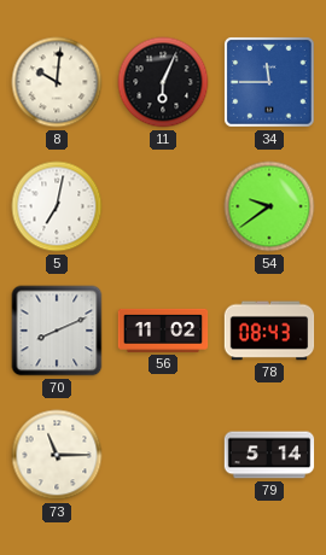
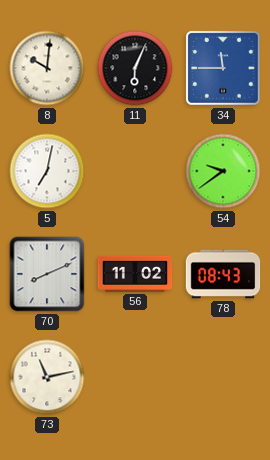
73: 11:15 -> 11:13 (47, 377)
79: 5:14 -> none (269, 455)
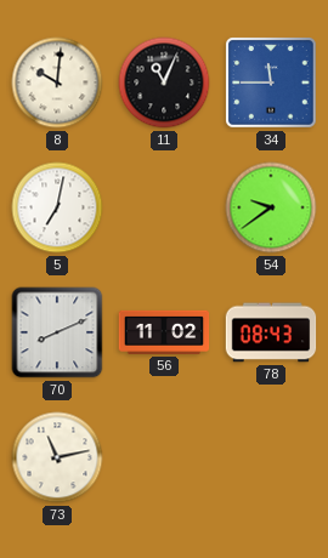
11: 6:04 -> 11:04 (164, 82)
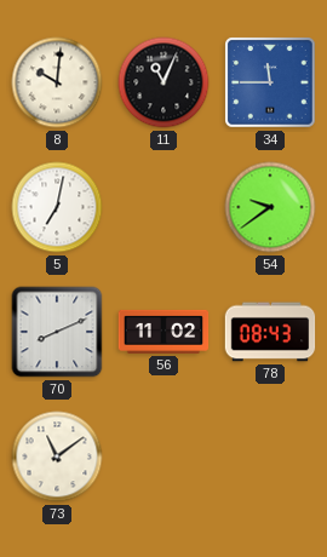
73: 11:13 -> 11:09 (57, 456)
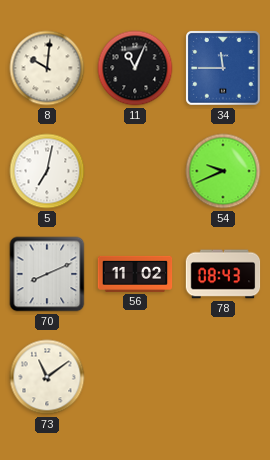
54: 9:39 -> 9:41 (223, 171)
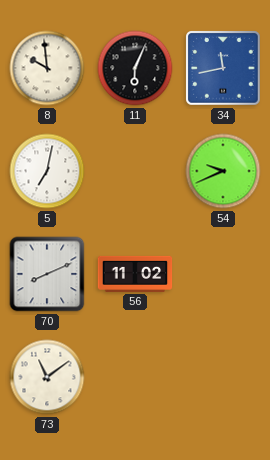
8: 10:01 -> 9:59 (47, 68)
11: 11:04 -> 6:04 (135, 68)
34: 11:45 -> 11:43 (223, 68)
78: 08:43 -> none (223, 274)
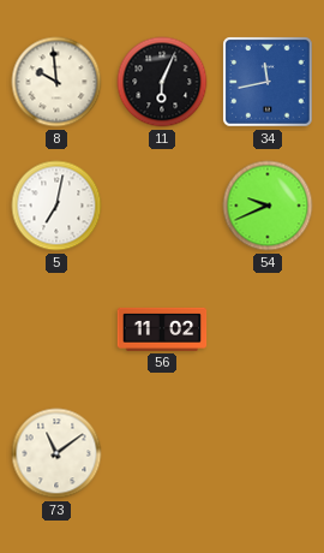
70: 8:11 -> none (47, 274)
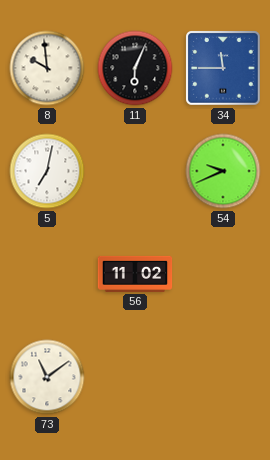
34: 11:43 -> 11:45 (223, 68)
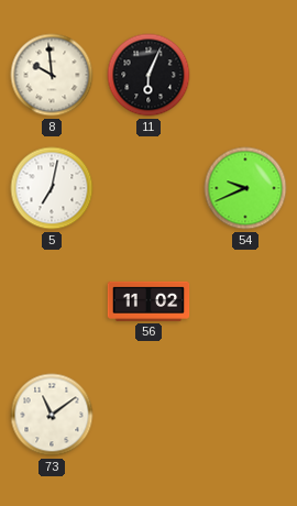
34: 11:45 -> none (223, 68)
